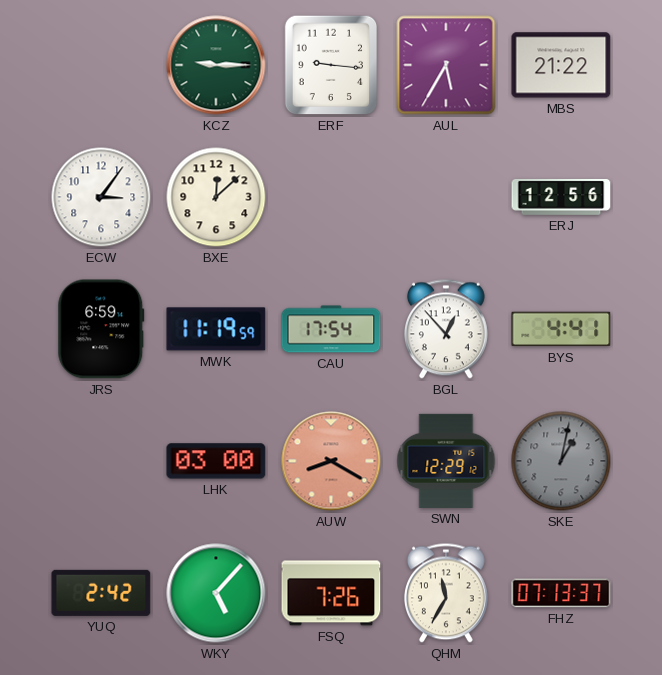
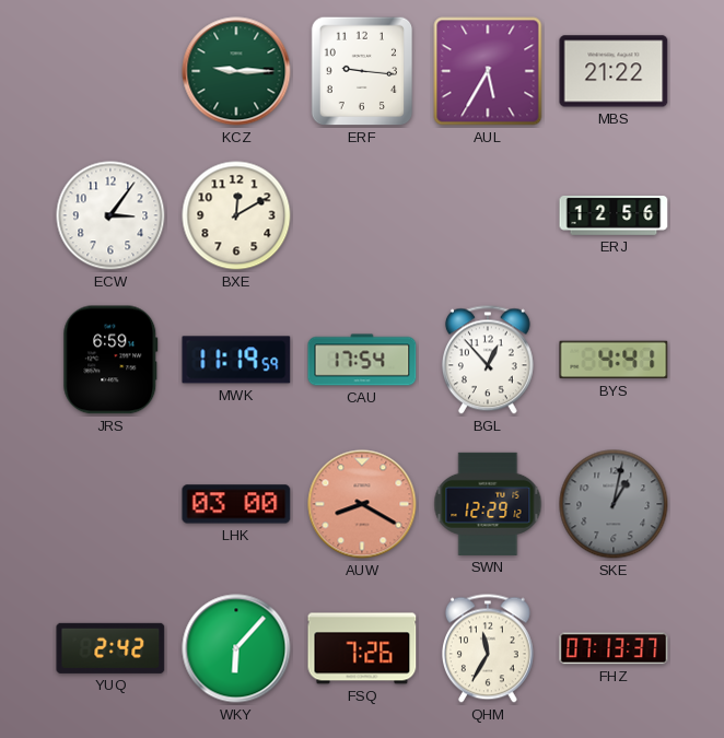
BXE: 12:08 -> 12:10 (236, 215)
WKY: 5:07 -> 6:07 (236, 648)
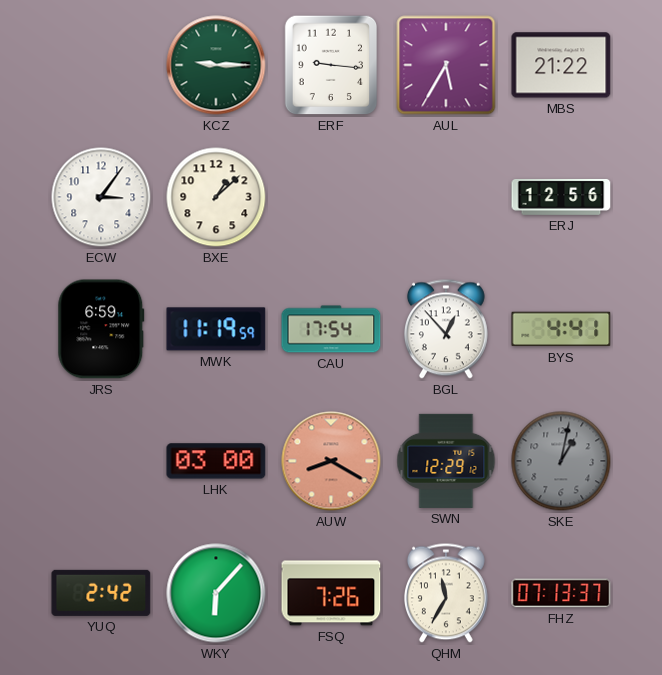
BXE: 12:10 -> 1:08 (216, 197)
